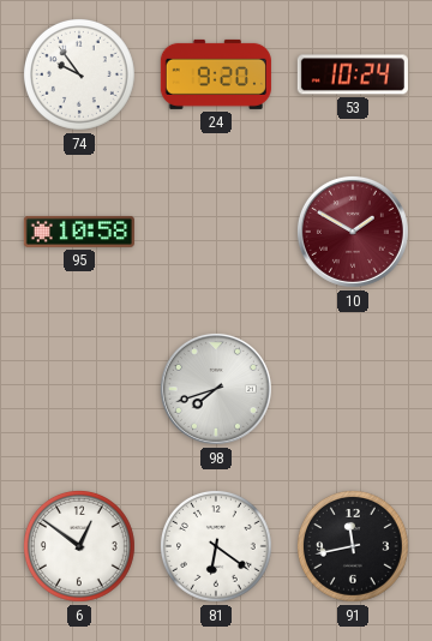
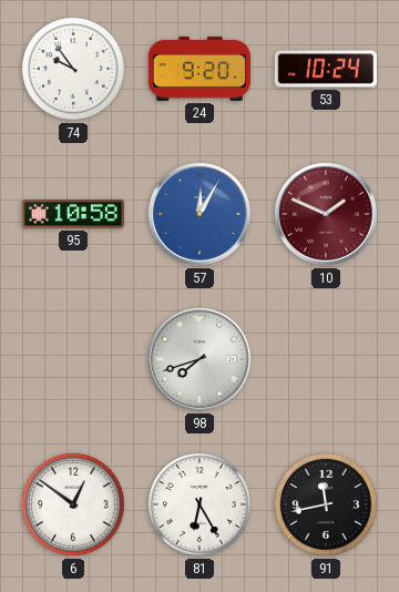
57: none -> 12:05 (199, 214)
10: 1:50 -> 1:49 (326, 214)
81: 6:21 -> 6:25 (199, 504)
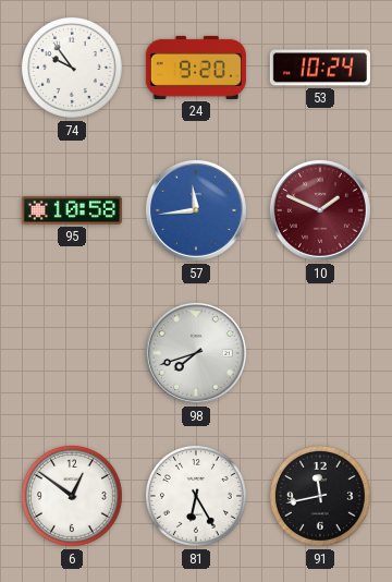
57: 12:05 -> 11:44 (196, 210)
